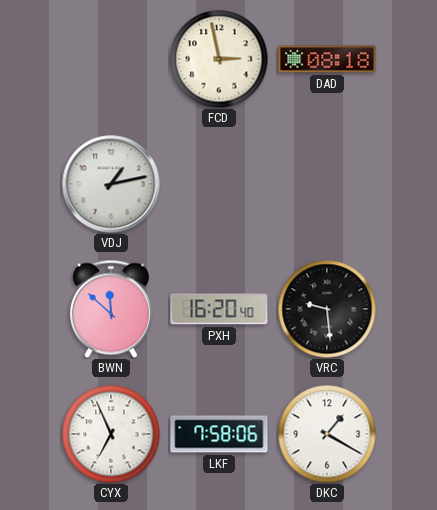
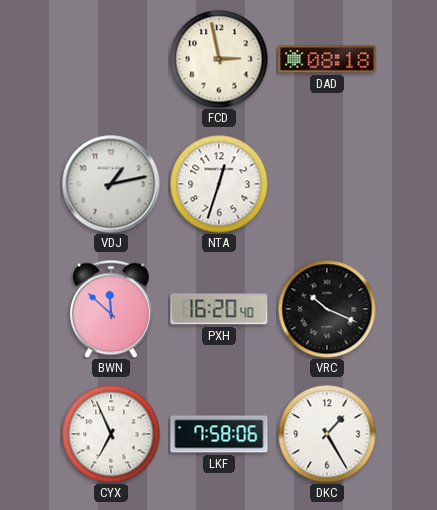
NTA: none -> 12:33 (219, 184)
VRC: 9:29 -> 10:19 (327, 309)
DKC: 1:20 -> 1:25 (327, 434)
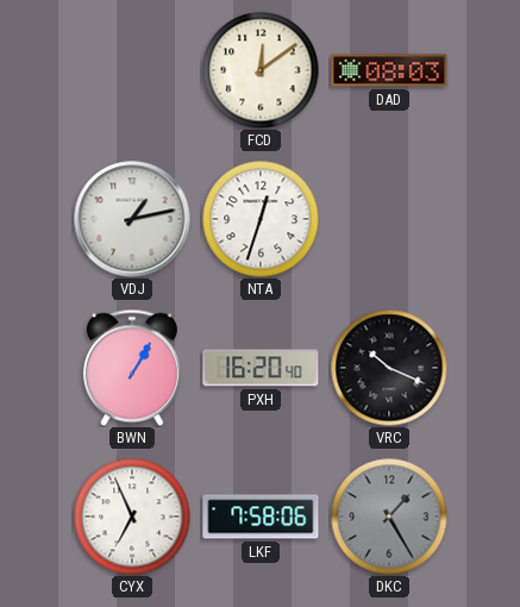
FCD: 2:58 -> 12:09 (261, 70)
DAD: 08:18 -> 08:03 (389, 70)
BWN: 11:52 -> 1:05 (132, 368)
DKC dial: white -> grey (389, 517)
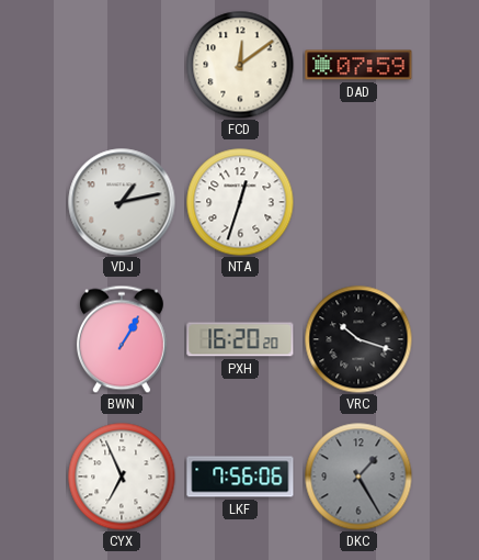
DAD: 08:03 -> 07:59 (358, 65)
PXH: 16:20:40 -> 16:20:20 (240, 339)
VRC: 10:19 -> 10:18 (358, 339)
LKF: 7:58 -> 7:56 (240, 477)
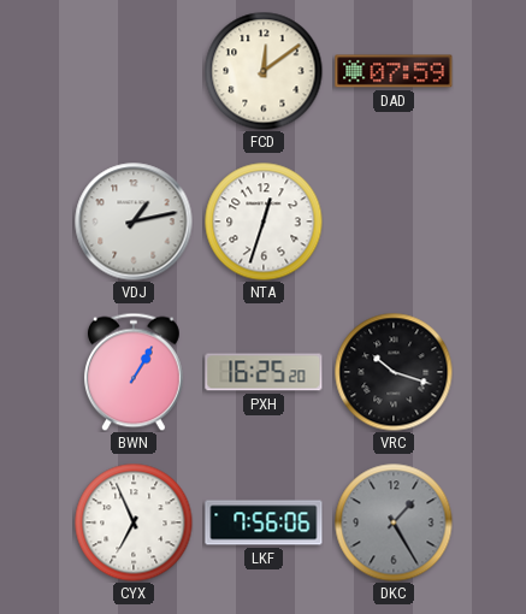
PXH: 16:20 -> 16:25 (264, 372)
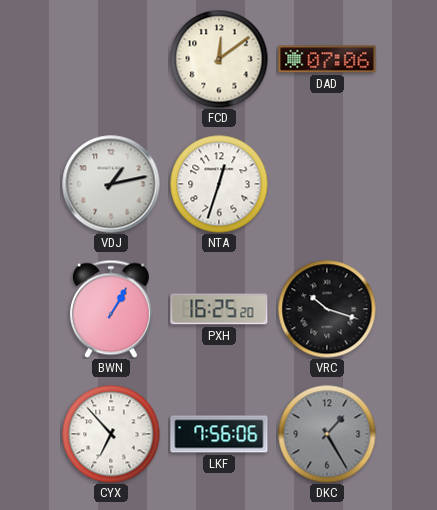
DAD: 07:59 -> 07:06 (327, 59)
CYX: 6:56 -> 6:53 (111, 434)
